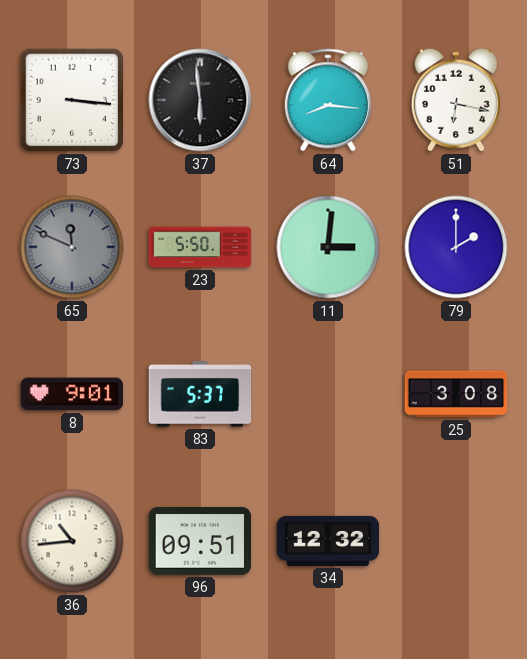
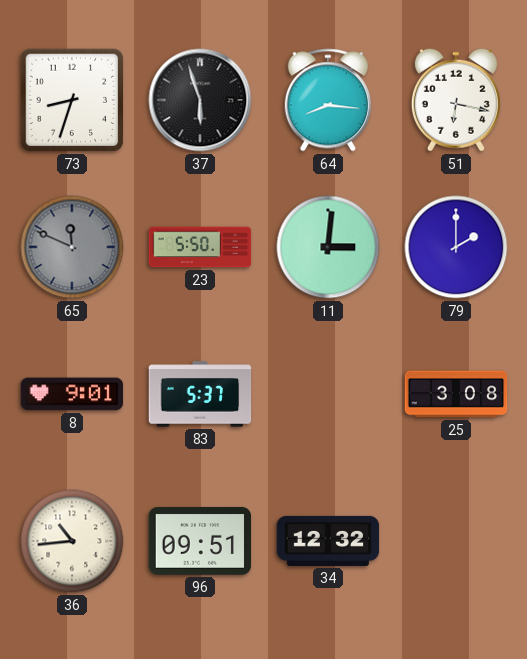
73: 3:16 -> 8:33 (72, 100)
37: 5:59 -> 5:57 (200, 100)
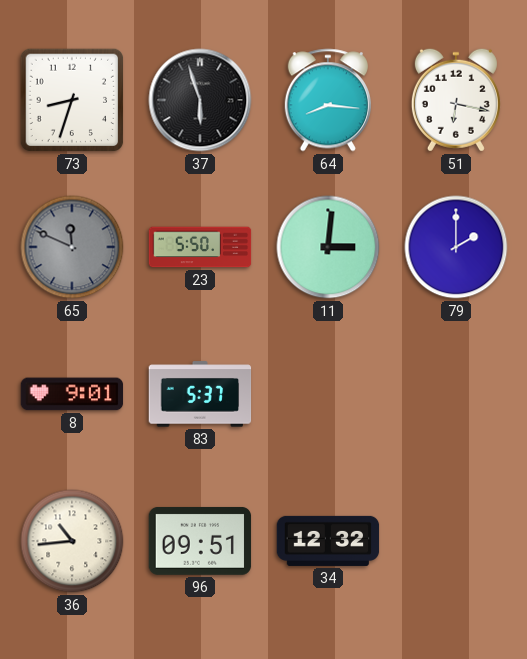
25: 3:08 -> none (456, 394)
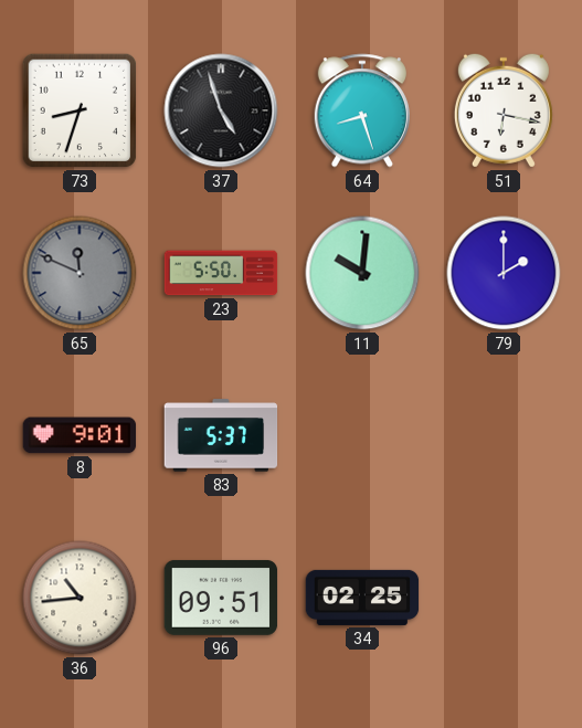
37: 5:57 -> 4:57 (221, 110)
64: 8:16 -> 8:27 (362, 110)
11: 3:01 -> 10:01 (362, 273)
34: 12:32 -> 02:25 (362, 598)
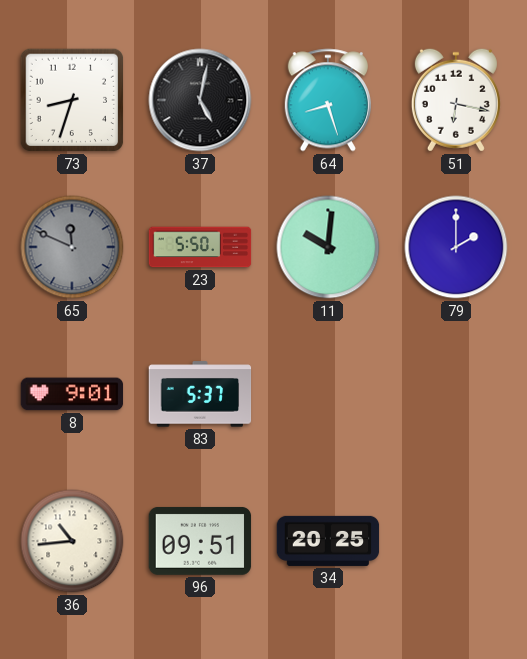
37: 4:57 -> 5:02 (200, 100)
34: 02:25 -> 20:25 (328, 541)
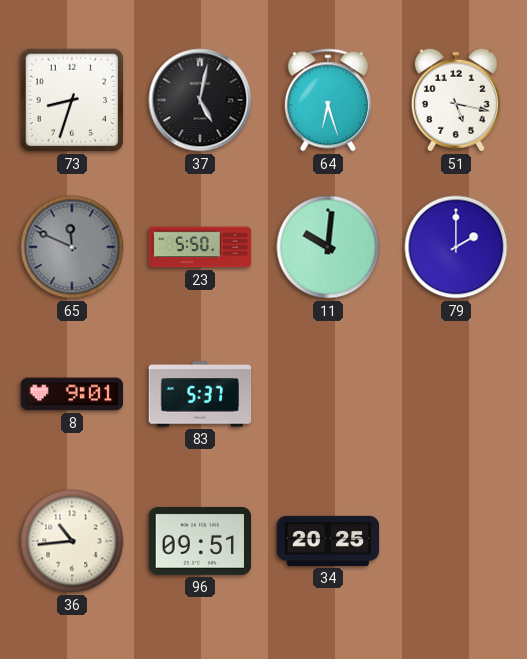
64: 8:27 -> 6:27 (328, 100)
51: 6:17 -> 5:17 (456, 100)
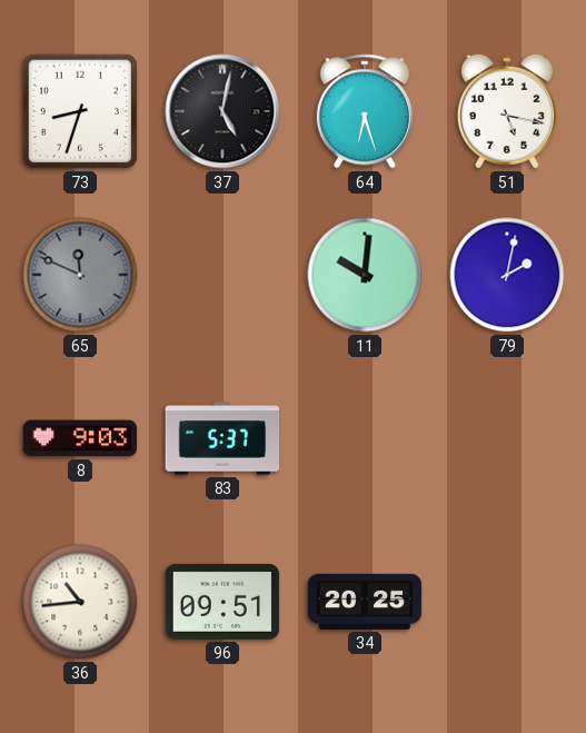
23: 5:50 -> none (200, 247)
79: 2:00 -> 2:02 (507, 275)
8: 9:01 -> 9:03 (80, 438)
